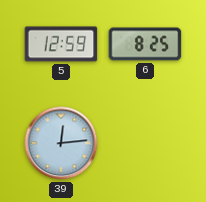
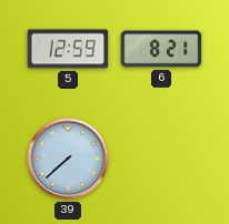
6: 8:25 -> 8:21 (161, 49)
39: 12:14 -> 7:38 (68, 159)
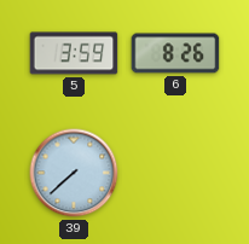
5: 12:59 -> 3:59 (74, 53)
6: 8:21 -> 8:26 (175, 53)
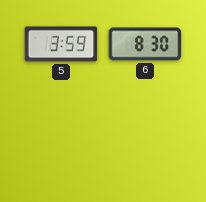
6: 8:26 -> 8:30 (145, 44)
39: 7:38 -> none (74, 173)
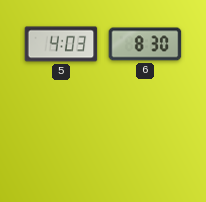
5: 3:59 -> 4:03 (61, 44)
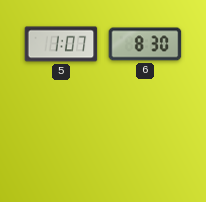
5: 4:03 -> 1:07 (61, 44)
